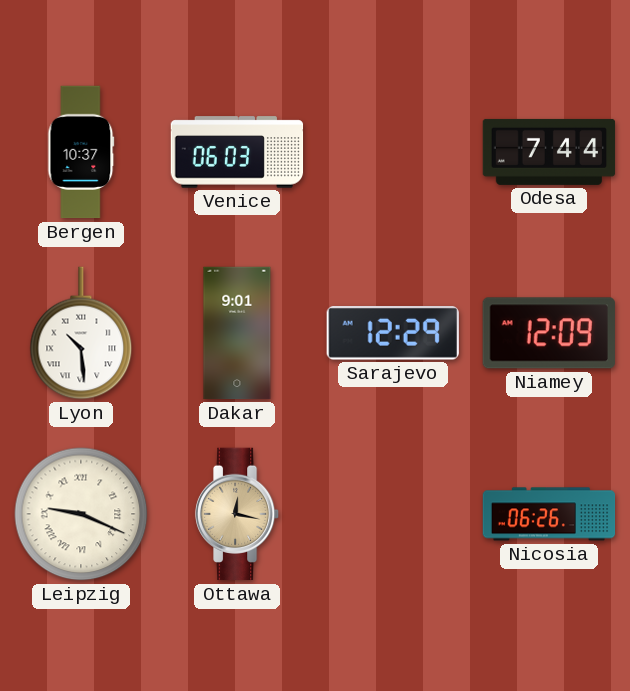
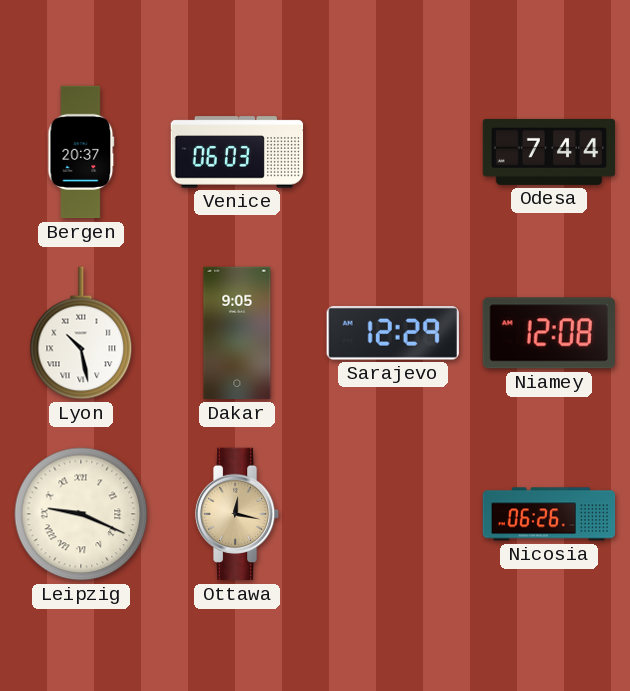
Bergen: 10:37 -> 20:37 (81, 152)
Lyon: 10:29 -> 10:28 (81, 333)
Dakar: 9:01 -> 9:05 (237, 333)
Niamey: 12:09 -> 12:08 (549, 333)
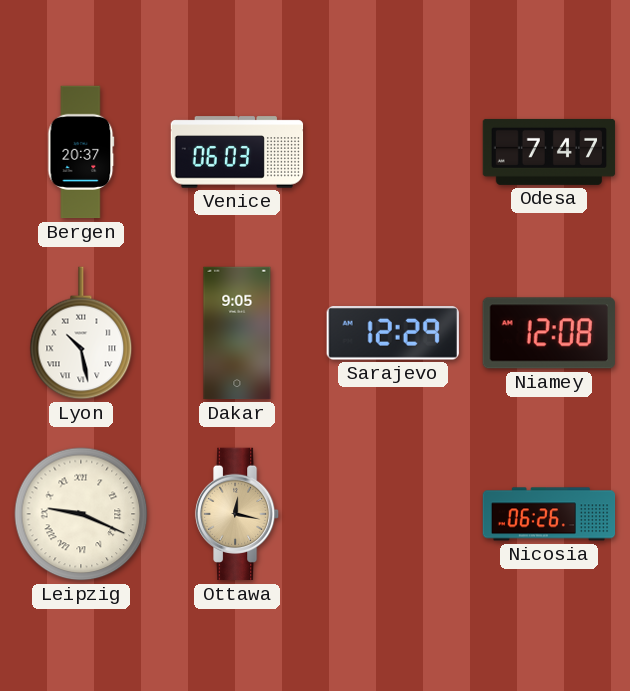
Odesa: 7:44 -> 7:47 (549, 152)
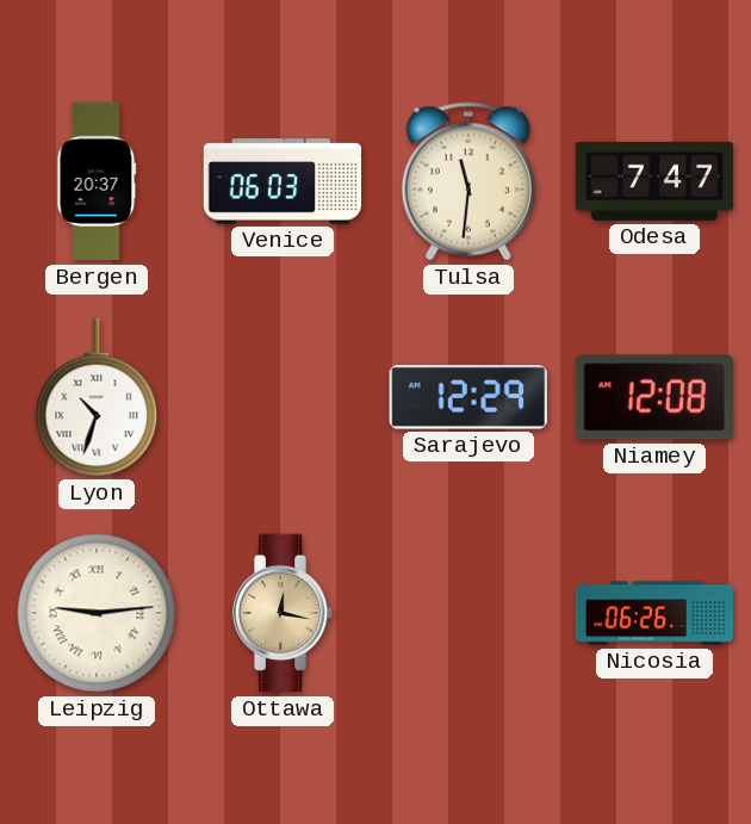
Tulsa: none -> 11:31 (467, 181)
Lyon: 10:28 -> 10:33 (97, 397)
Dakar: 9:05 -> none (237, 333)
Leipzig: 9:19 -> 9:14 (97, 613)
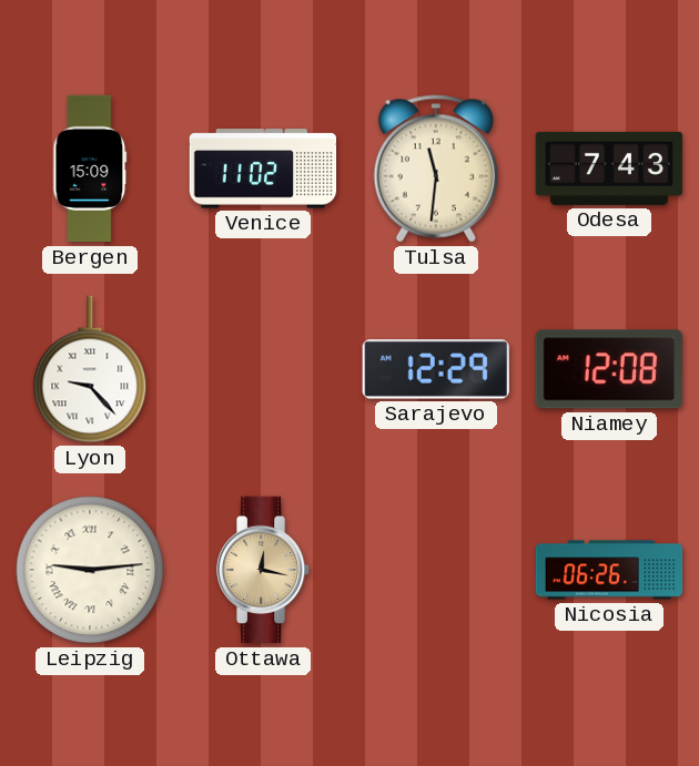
Bergen: 20:37 -> 15:09 (90, 168)
Venice: 06:03 -> 11:02 (263, 168)
Odesa: 7:47 -> 7:43 (609, 168)
Lyon: 10:33 -> 9:23 (90, 369)
